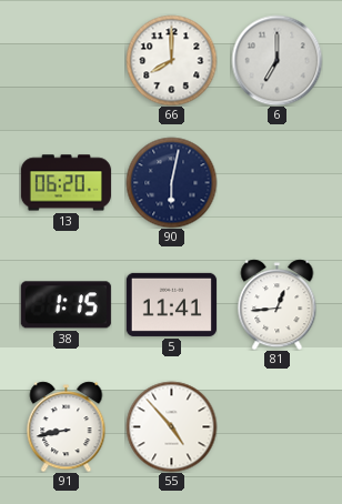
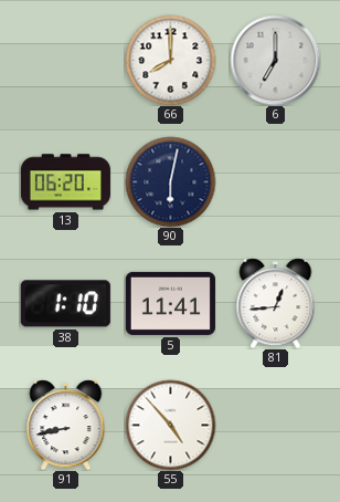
38: 1:15 -> 1:10 (65, 304)
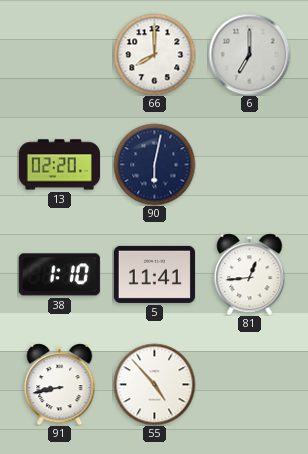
13: 06:20 -> 02:20 (59, 165)
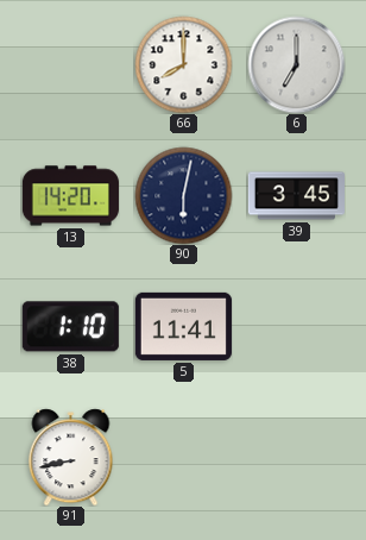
13: 02:20 -> 14:20 (70, 196)
39: none -> 3:45 (296, 196)
81: 12:44 -> none (250, 274)
55: 4:53 -> none (154, 384)
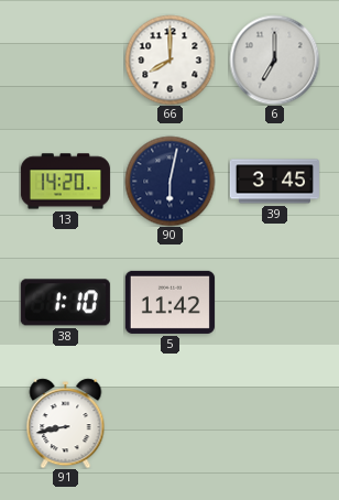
5: 11:41 -> 11:42 (169, 302)
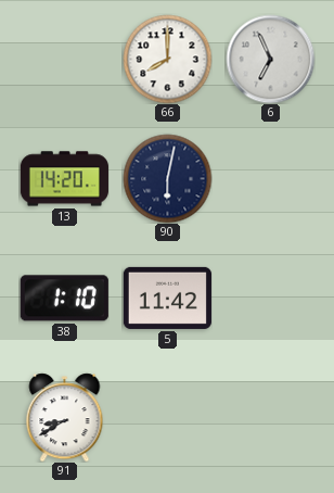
6: 7:00 -> 6:56 (270, 59)
39: 3:45 -> none (274, 182)
91: 8:43 -> 8:40 (65, 417)
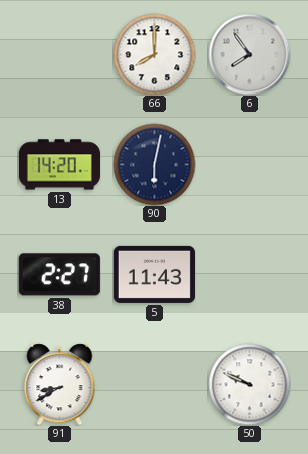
6: 6:56 -> 7:54 (249, 54)
38: 1:10 -> 2:27 (59, 275)
5: 11:42 -> 11:43 (154, 274)
50: none -> 9:49 (249, 384)
